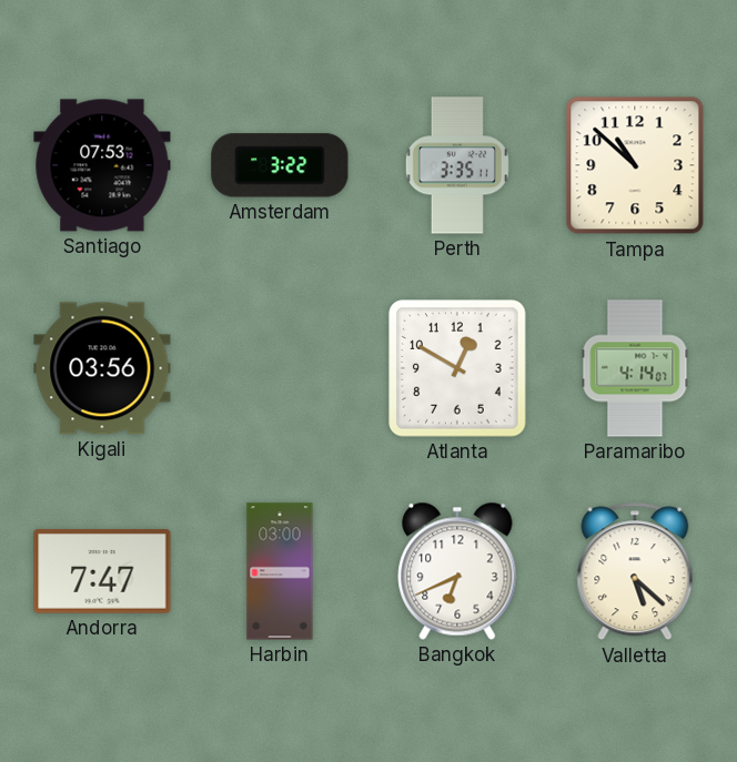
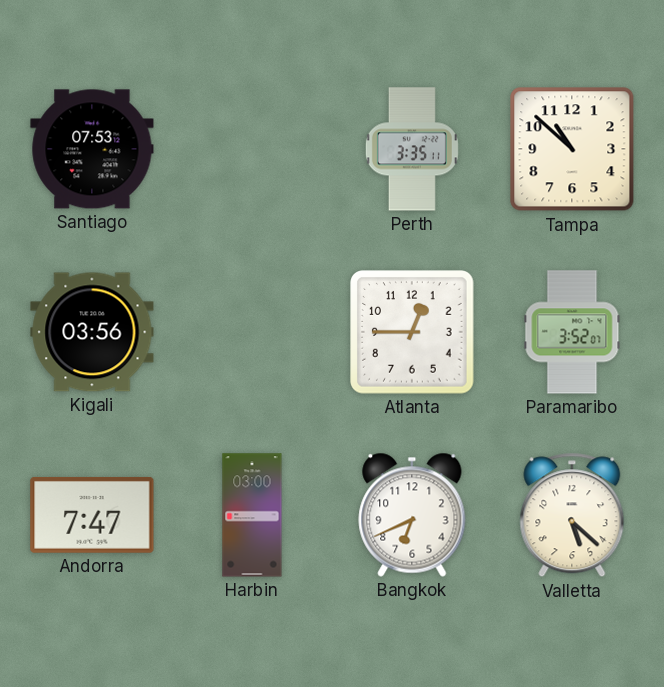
Amsterdam: 3:22 -> none (280, 165)
Atlanta: 12:50 -> 12:45 (412, 332)
Paramaribo: 4:14 -> 3:52 (572, 332)
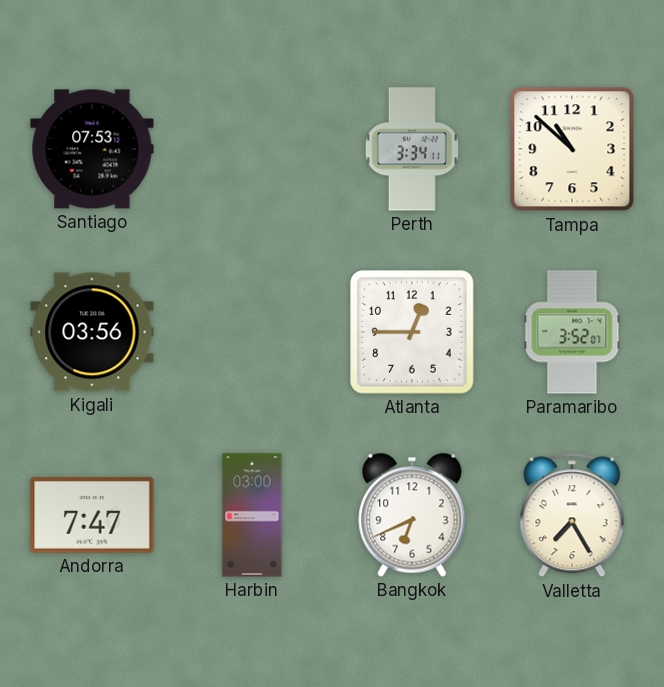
Perth: 3:35 -> 3:34 (412, 149)
Valletta: 5:22 -> 7:25 (572, 515)
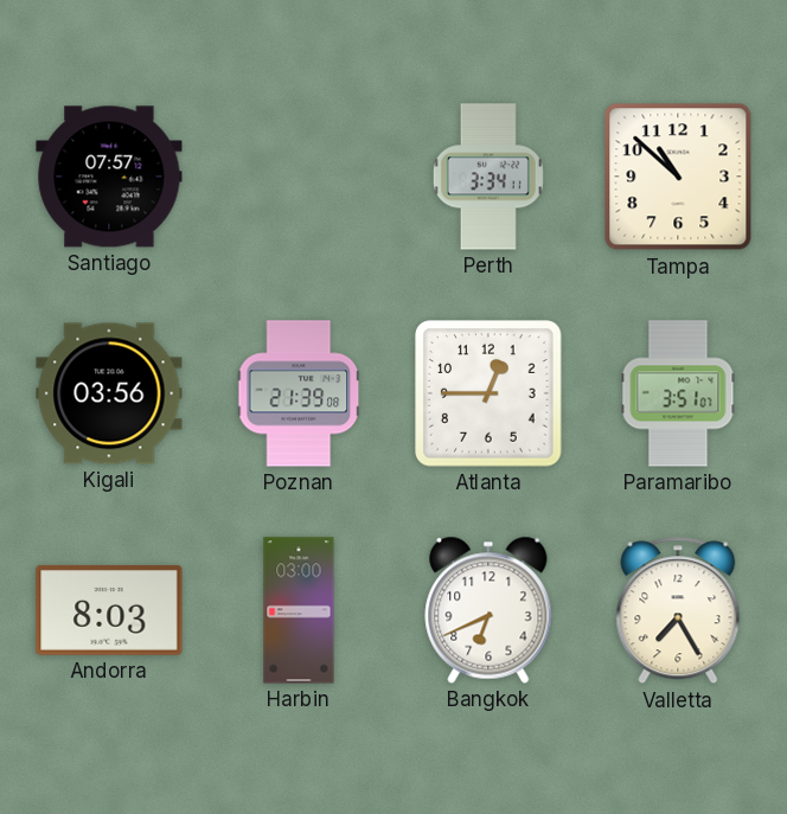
Santiago: 07:53 -> 07:57 (109, 177)
Poznan: none -> 21:39 (299, 393)
Paramaribo: 3:52 -> 3:51 (678, 393)
Andorra: 7:47 -> 8:03 (109, 610)
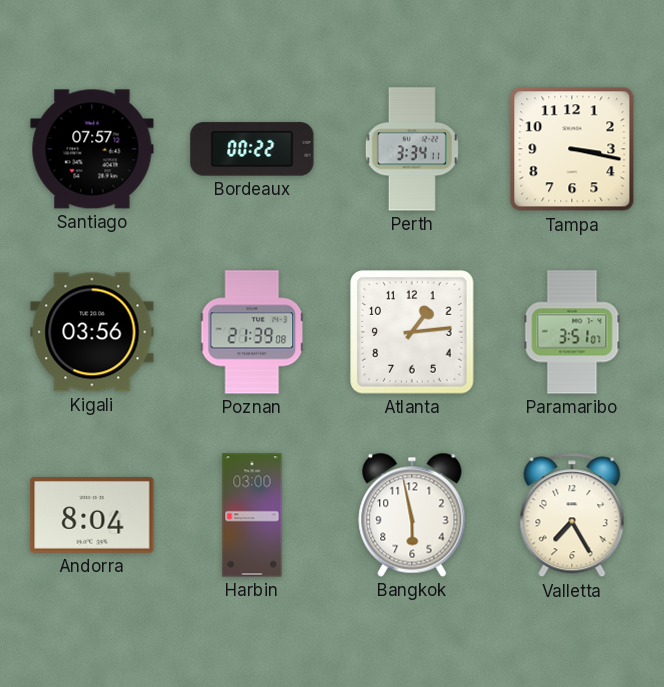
Bordeaux: none -> 00:22 (252, 149)
Tampa: 10:52 -> 3:17 (572, 149)
Atlanta: 12:45 -> 1:14 (412, 332)
Andorra: 8:03 -> 8:04 (92, 515)
Bangkok: 6:41 -> 5:58 (412, 515)
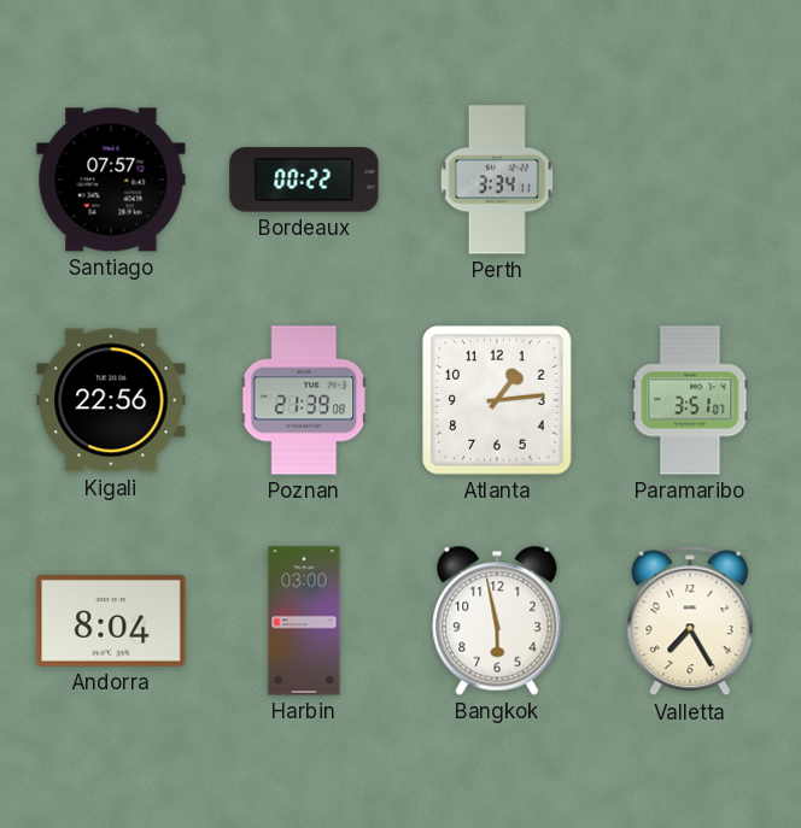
Tampa: 3:17 -> none (572, 149)
Kigali: 03:56 -> 22:56 (111, 400)
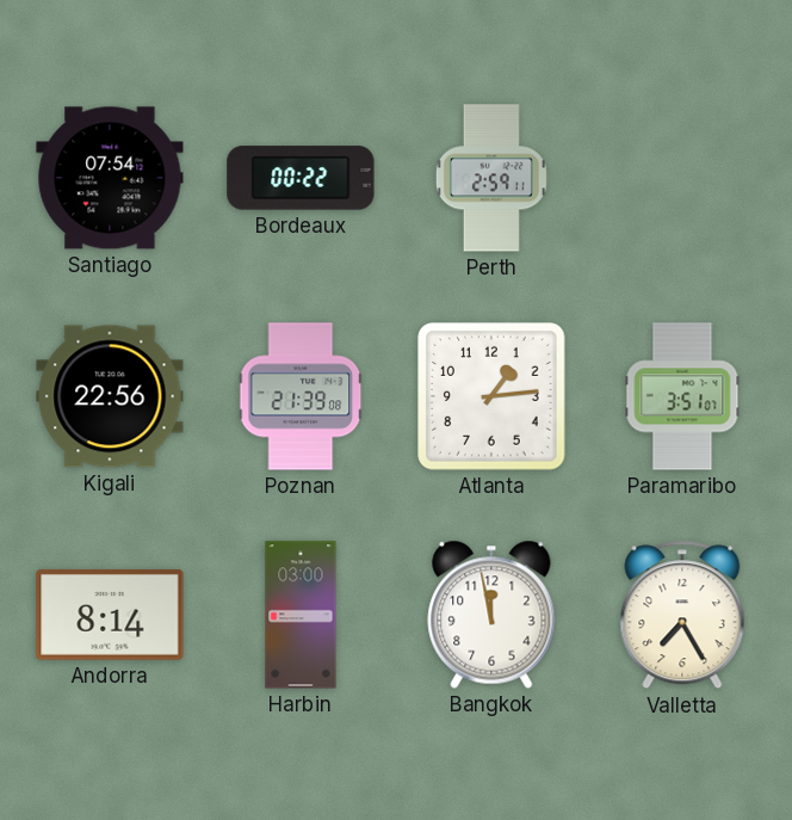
Santiago: 07:57 -> 07:54 (110, 178)
Perth: 3:34 -> 2:59 (491, 178)
Andorra: 8:04 -> 8:14 (110, 615)
Bangkok: 5:58 -> 11:58 (491, 615)
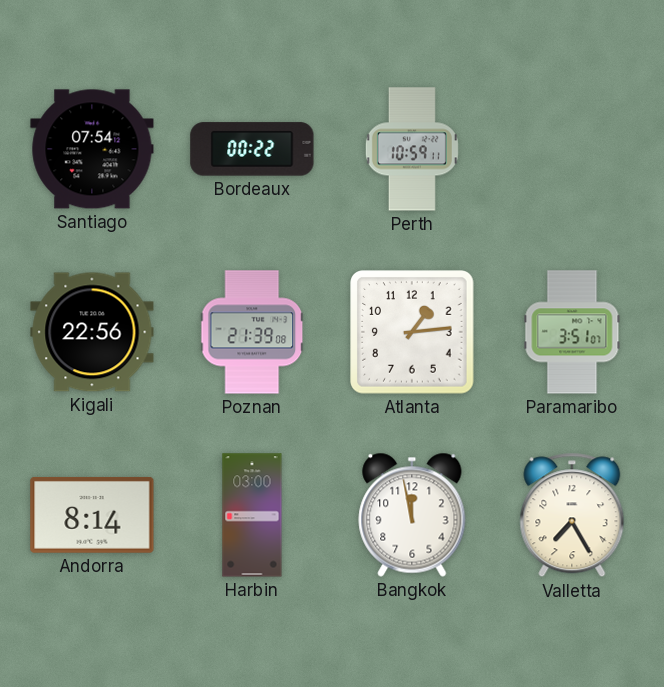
Perth: 2:59 -> 10:59 (412, 149)
